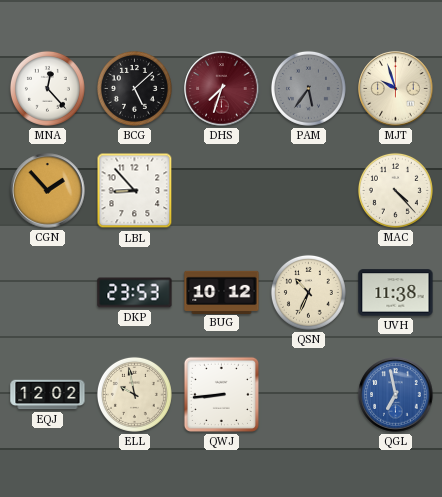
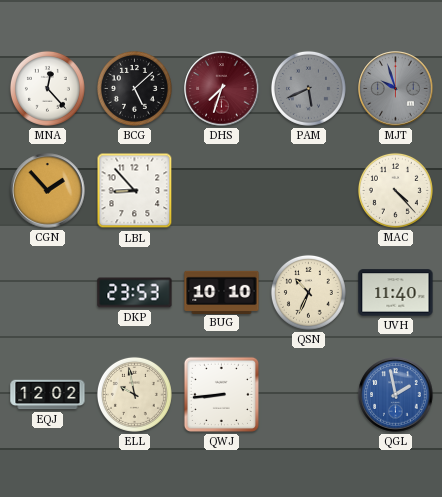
PAM: 5:36 -> 5:41 (308, 88)
MJT dial: cream -> grey (396, 89)
BUG: 10:12 -> 10:10 (222, 292)
UVH: 11:38 -> 11:40 (396, 293)
QGL: 6:58 -> 1:58 (396, 395)
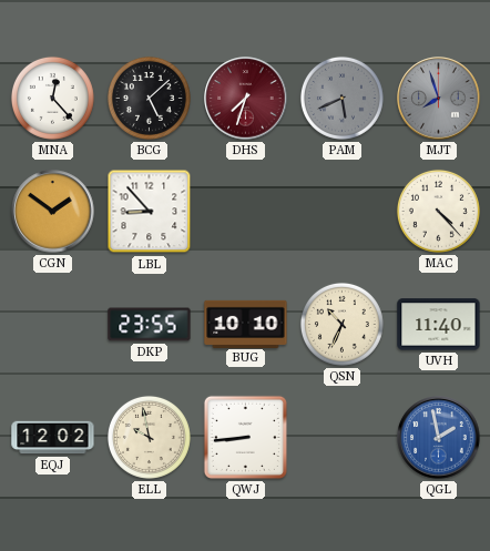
MJT: 9:57 -> 7:57 (439, 99)
CGN: 1:53 -> 1:51 (53, 212)
DKP: 23:53 -> 23:55 (150, 325)
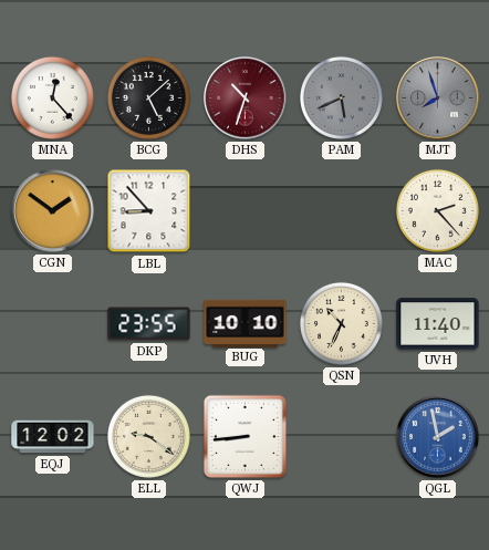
DHS: 7:33 -> 10:33 (246, 98)
MAC: 4:23 -> 2:23 (437, 210)
ELL: 9:58 -> 9:21 (148, 436)
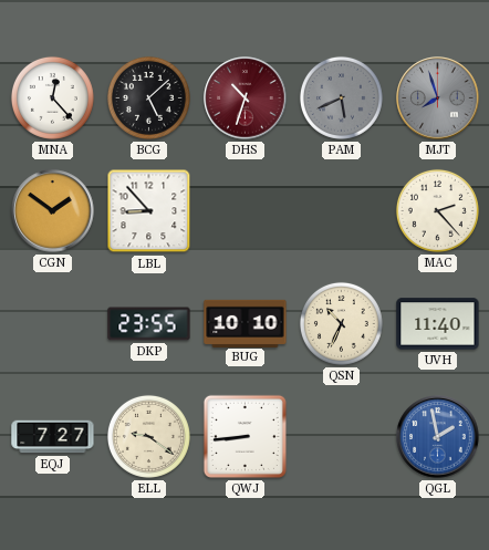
EQJ: 12:02 -> 7:27 (53, 437)
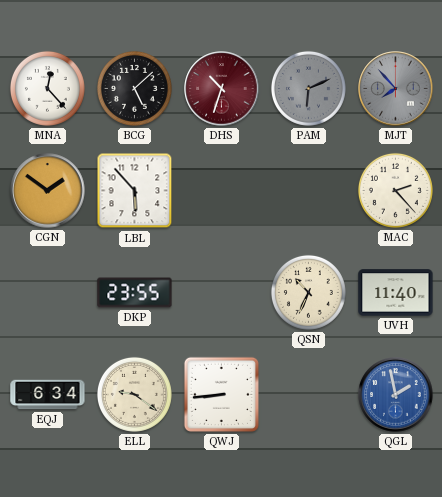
PAM: 5:41 -> 6:11 (308, 88)
MJT: 7:57 -> 7:53 (396, 89)
LBL: 8:53 -> 5:53 (135, 191)
BUG: 10:10 -> none (246, 323)
EQJ: 7:27 -> 6:34 (48, 395)
